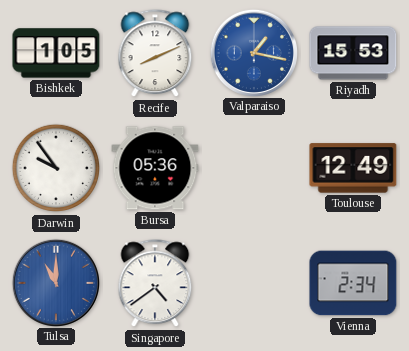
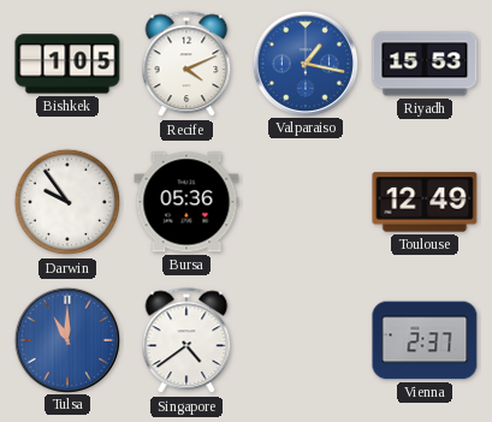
Recife: 8:11 -> 4:11 (186, 65)
Vienna: 2:34 -> 2:37 (425, 340)
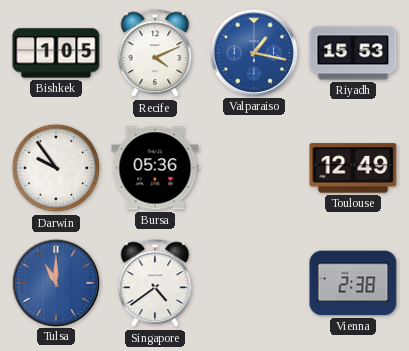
Vienna: 2:37 -> 2:38 (353, 283)
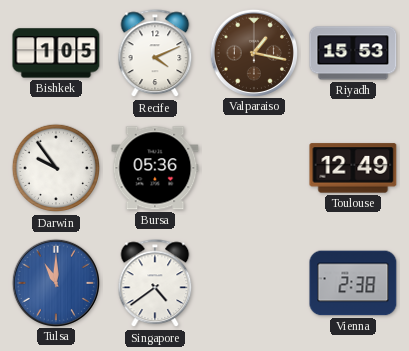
Valparaiso dial: blue -> brown (253, 52)
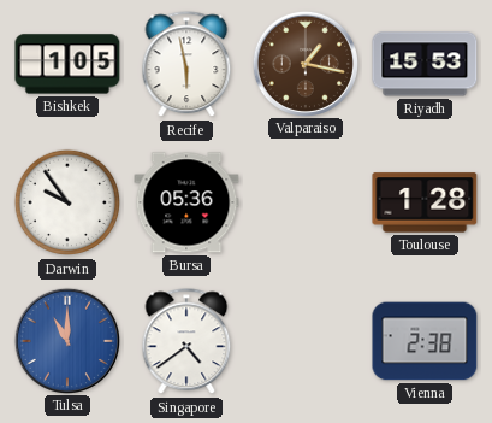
Recife: 4:11 -> 5:58 (186, 65)
Toulouse: 12:49 -> 1:28 (425, 202)
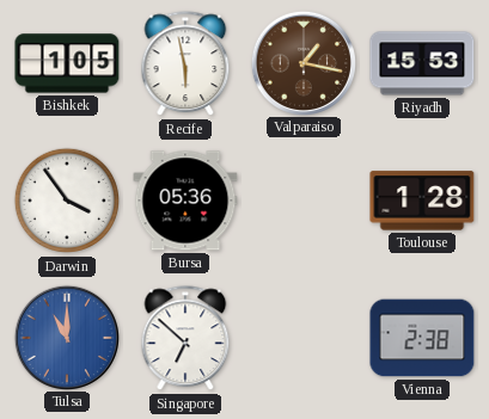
Darwin: 9:54 -> 3:54 (67, 201)
Singapore: 4:39 -> 6:52 (185, 339)
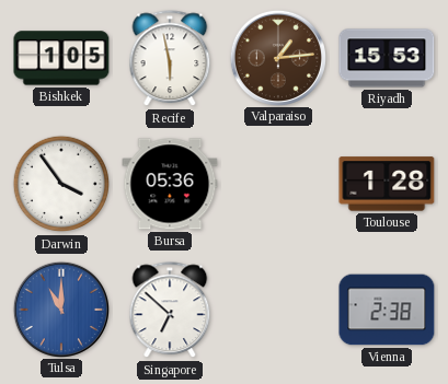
Valparaiso: 1:17 -> 1:14 (277, 57)
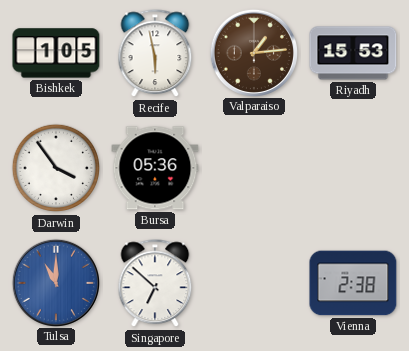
Toulouse: 1:28 -> none (387, 184)
